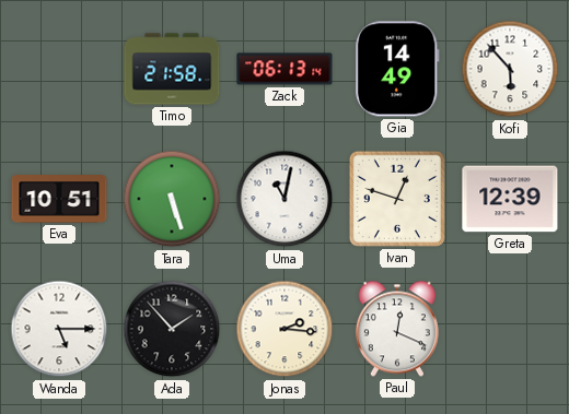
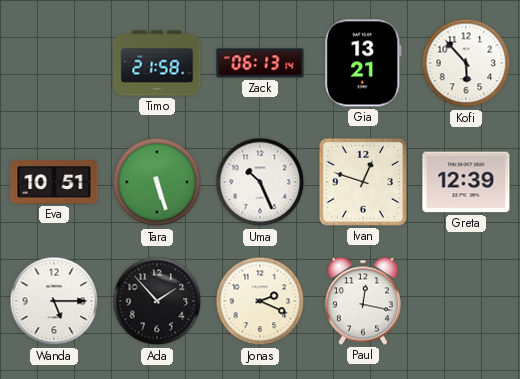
Gia: 14:49 -> 13:21 (363, 63)
Uma: 11:02 -> 10:26 (260, 182)
Jonas: 2:16 -> 2:19 (260, 301)
Paul: 12:19 -> 12:17 (363, 301)
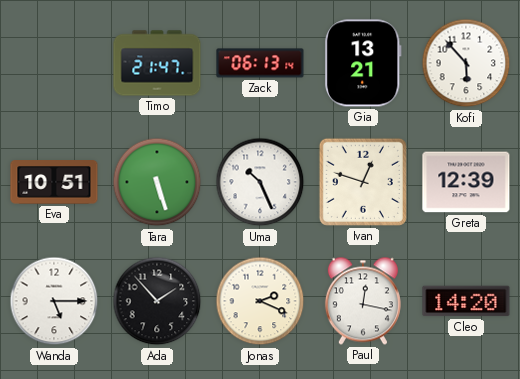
Timo: 21:58 -> 21:47 (157, 63)
Cleo: none -> 14:20 (466, 301)
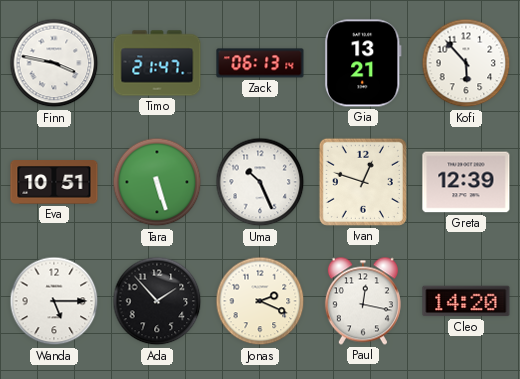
Finn: none -> 3:47 (54, 63)
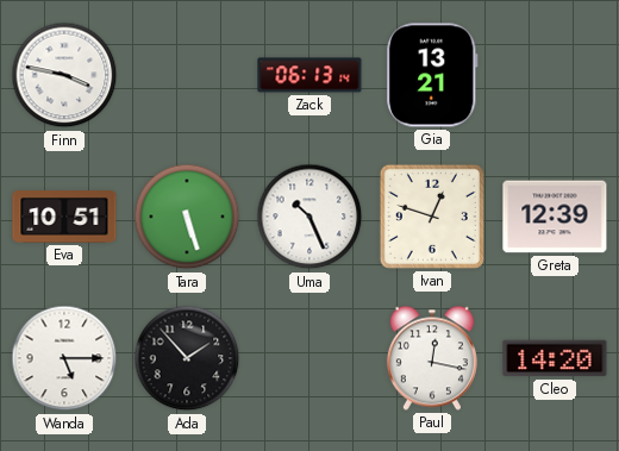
Timo: 21:47 -> none (157, 63)
Kofi: 5:53 -> none (466, 63)
Jonas: 2:19 -> none (260, 301)
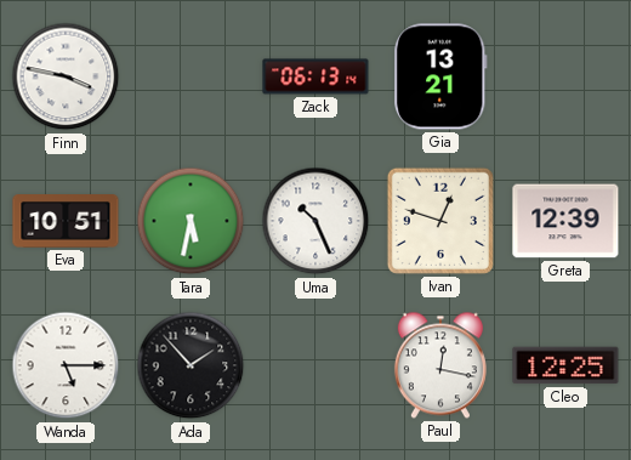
Tara: 5:27 -> 5:32 (191, 221)
Cleo: 14:20 -> 12:25 (565, 365)
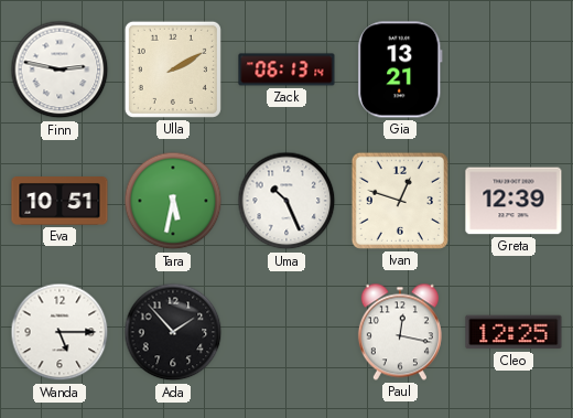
Finn: 3:47 -> 2:47 (60, 69)
Ulla: none -> 2:10 (173, 69)
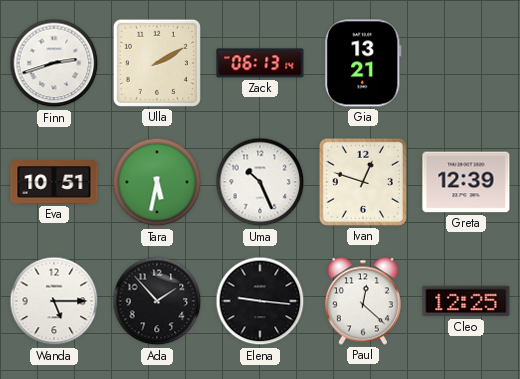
Finn: 2:47 -> 2:42 (54, 63)
Elena: none -> 9:16 (260, 301)
Paul: 12:17 -> 12:22 (363, 301)
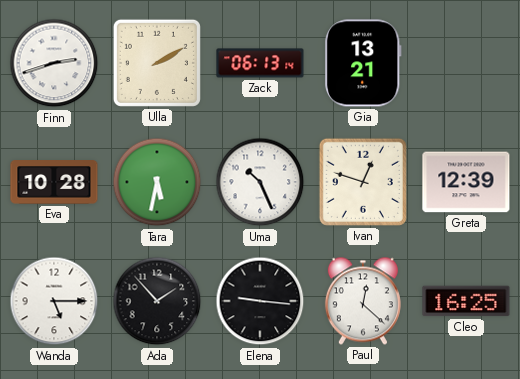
Eva: 10:51 -> 10:28 (54, 182)
Cleo: 12:25 -> 16:25 (466, 301)
